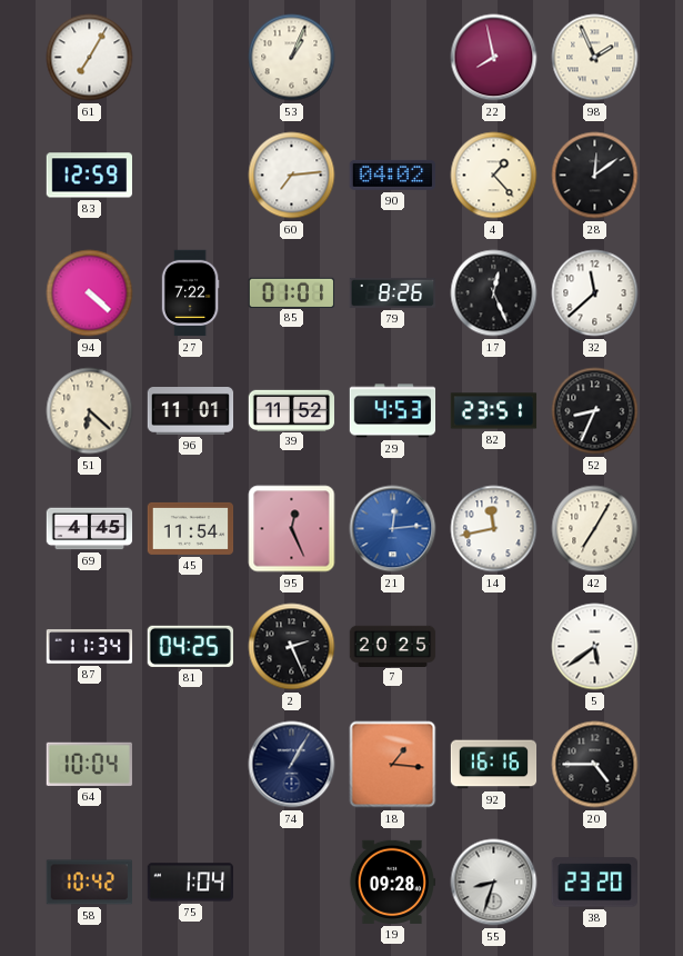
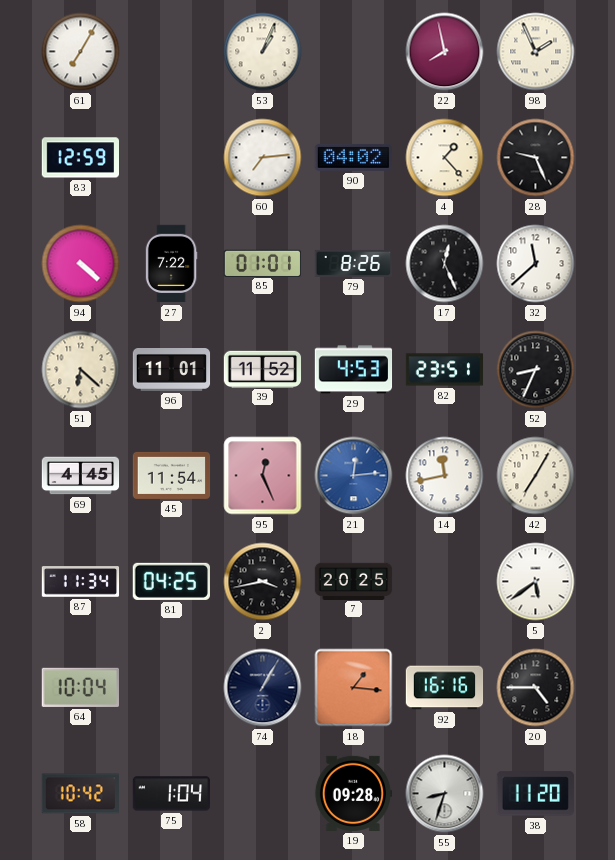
28: 12:09 -> 9:26 (536, 158)
2: 2:26 -> 3:43 (263, 582)
38: 23:20 -> 11:20 (535, 794)
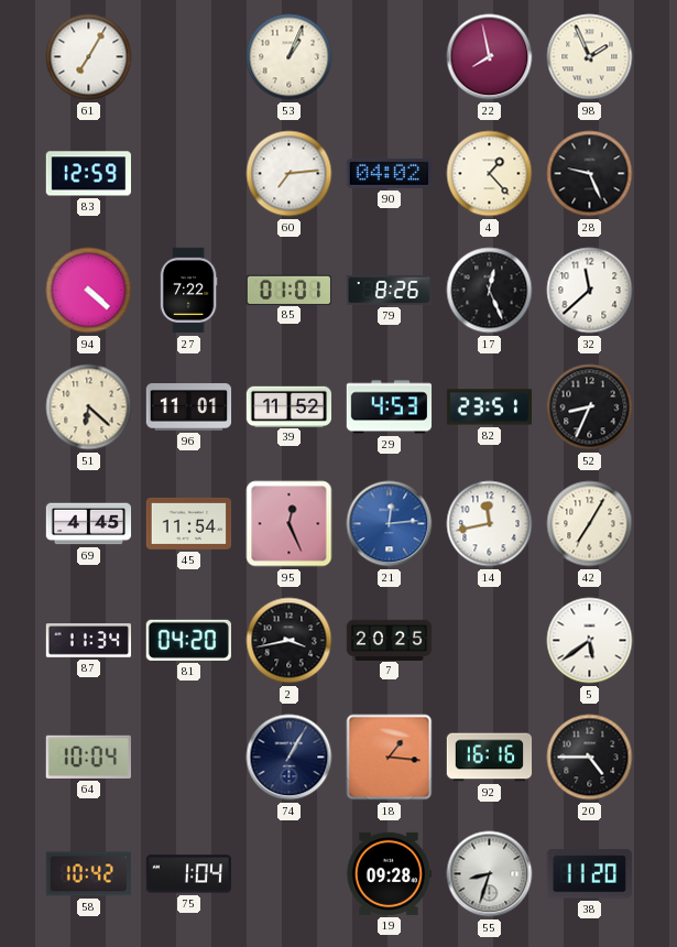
81: 04:25 -> 04:20 (188, 640)
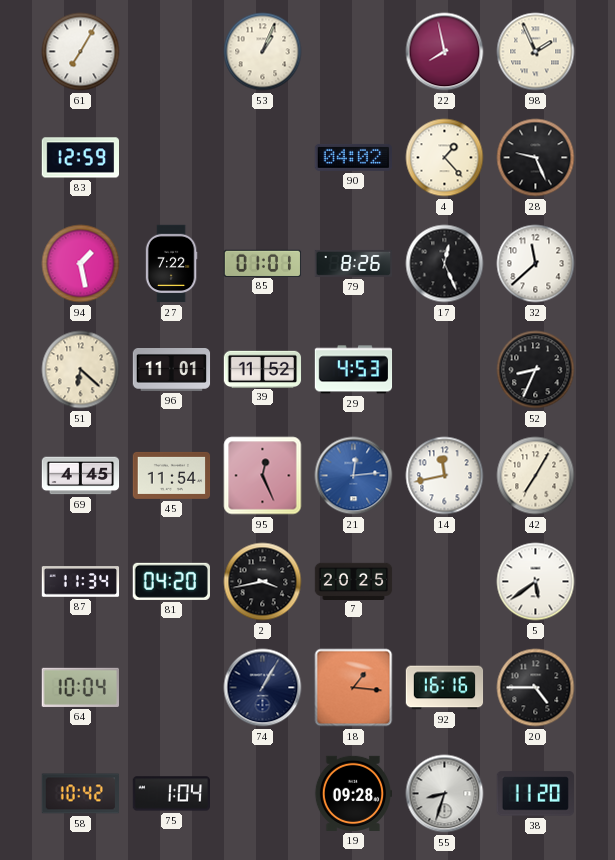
60: 7:14 -> none (290, 174)
94: 4:22 -> 1:28 (81, 264)
82: 23:51 -> none (490, 407)
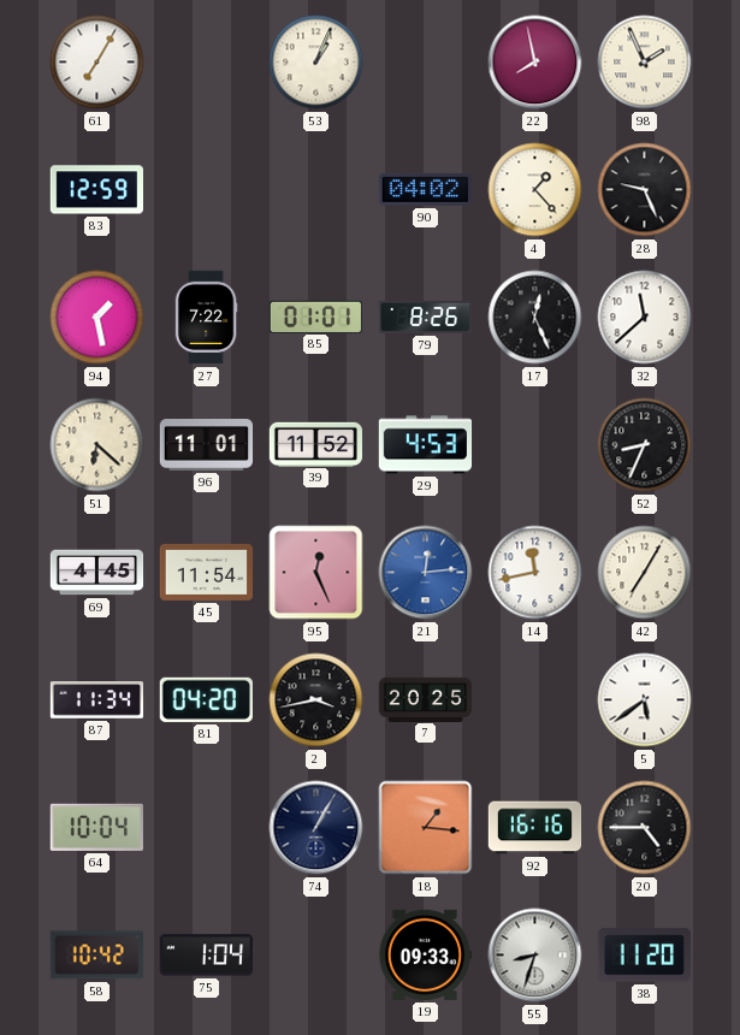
19: 09:28 -> 09:33 (424, 954)
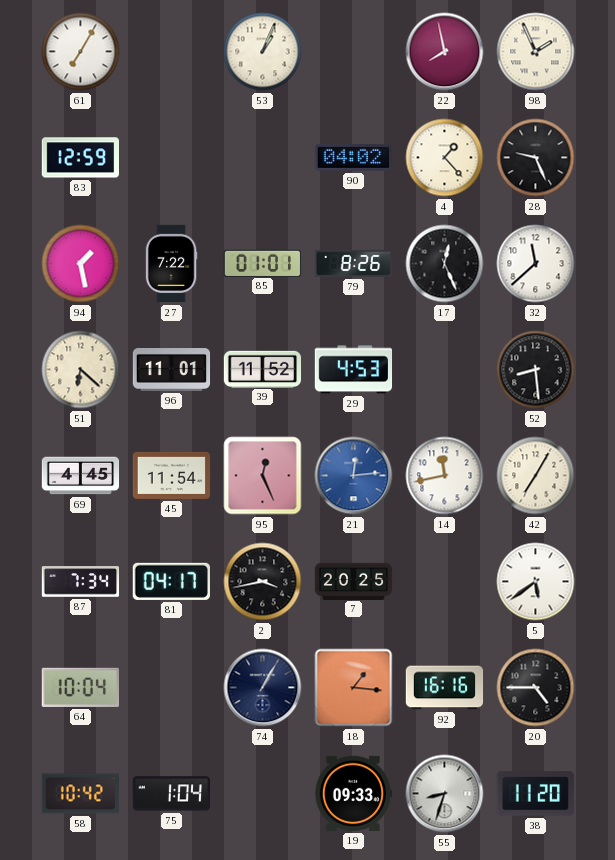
52: 8:34 -> 8:29 (536, 370)
87: 11:34 -> 7:34 (81, 582)
81: 04:20 -> 04:17 (171, 581)
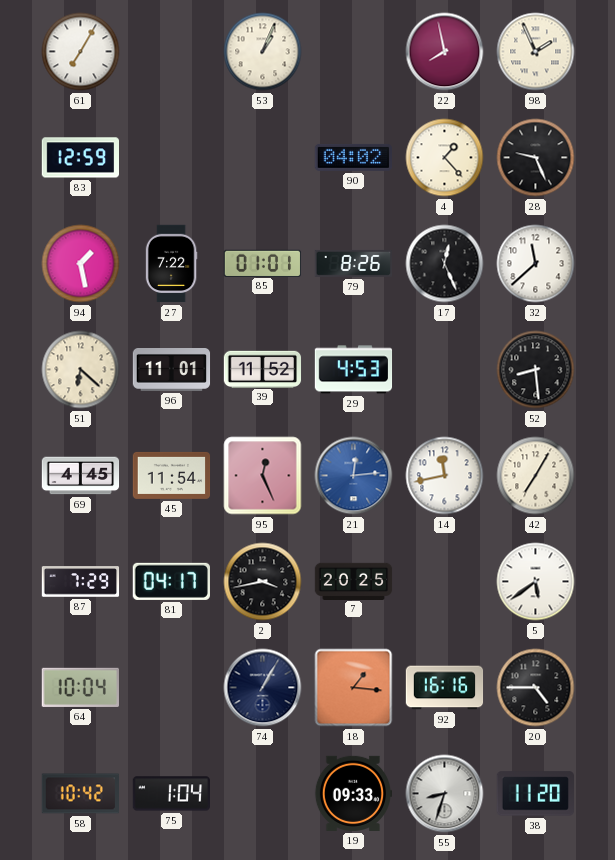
87: 7:34 -> 7:29 (81, 582)
